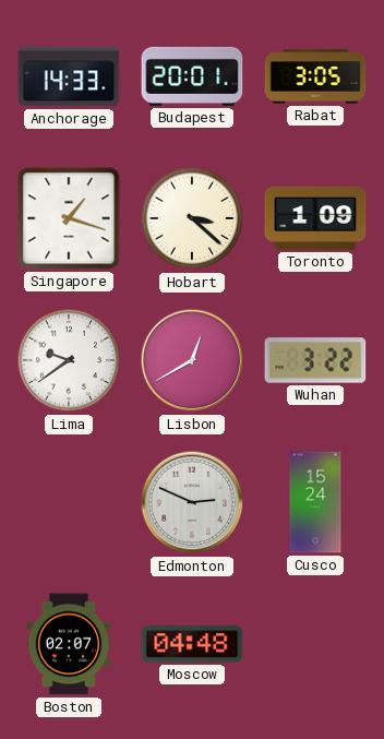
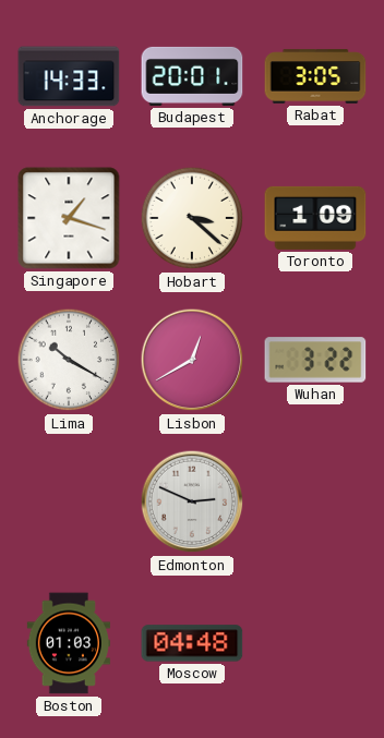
Lima: 9:39 -> 10:20 (69, 360)
Cusco: 15:24 -> none (315, 502)
Boston: 02:07 -> 01:03 (68, 643)
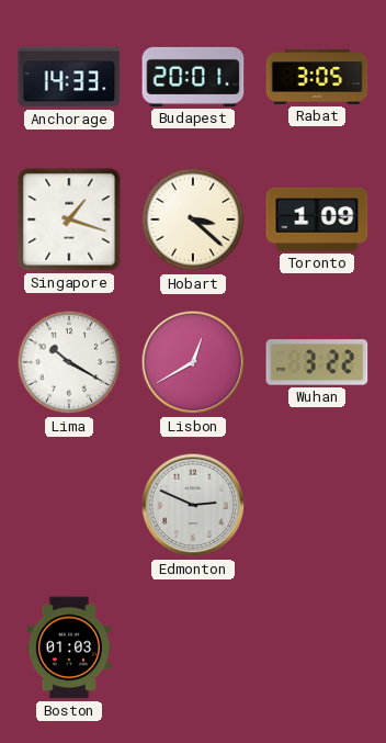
Moscow: 04:48 -> none (192, 643)
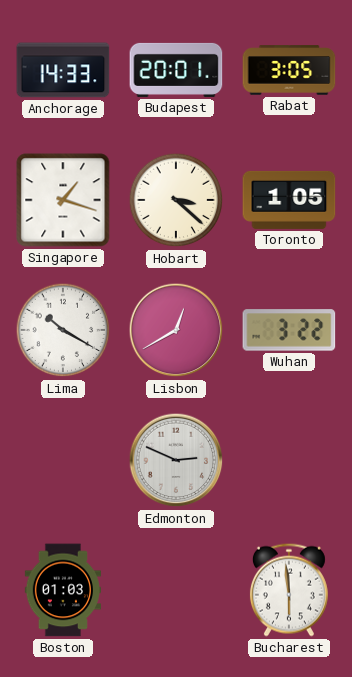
Toronto: 1:09 -> 1:05 (289, 200)
Bucharest: none -> 5:59 (289, 590)
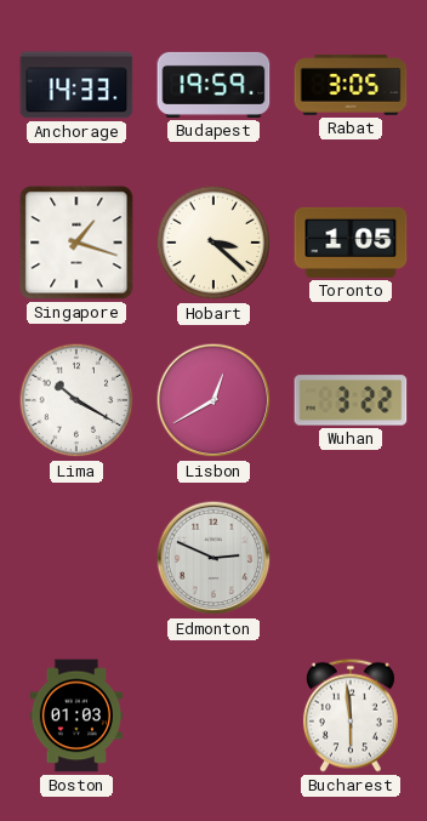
Budapest: 20:01 -> 19:59 (213, 85)
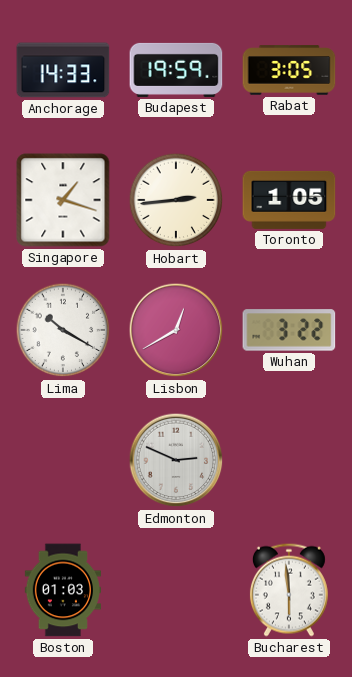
Hobart: 3:22 -> 2:44 (176, 200)
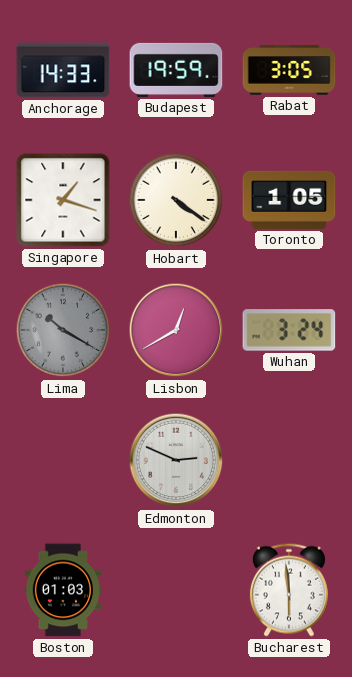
Hobart: 2:44 -> 4:21 (176, 200)
Lima dial: white -> grey (63, 330)
Wuhan: 3:22 -> 3:24 (289, 330)
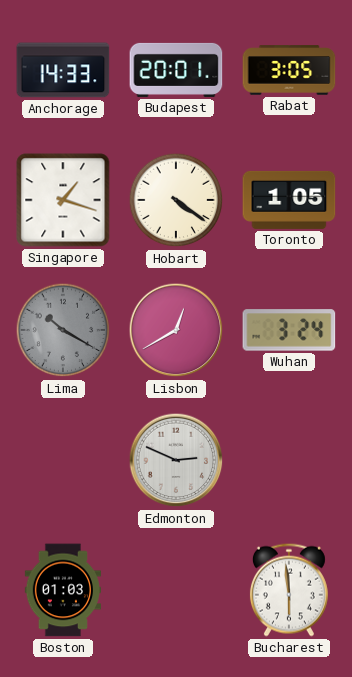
Budapest: 19:59 -> 20:01 (176, 70)
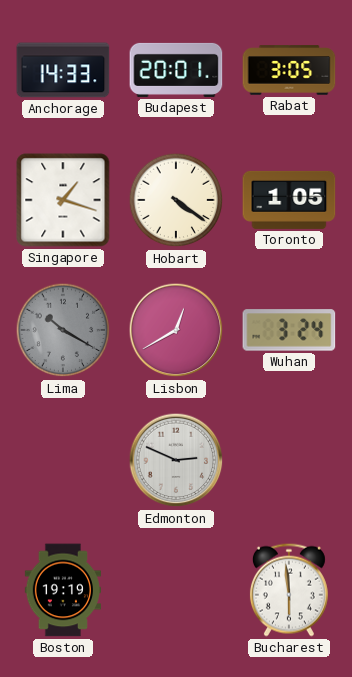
Boston: 01:03 -> 19:19 (62, 590)
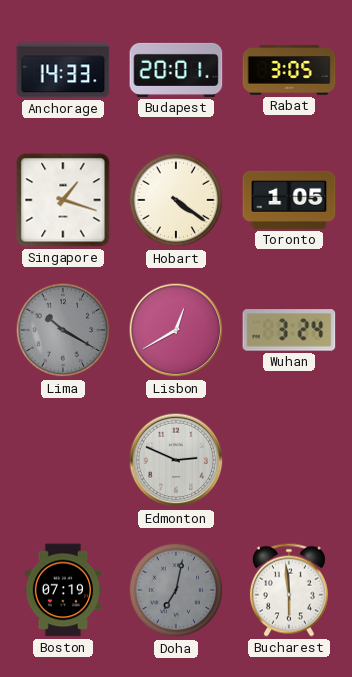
Boston: 19:19 -> 07:19 (62, 590)
Doha: none -> 7:02 (176, 590)
